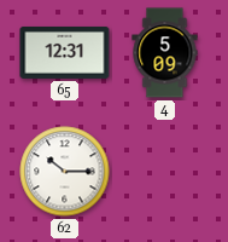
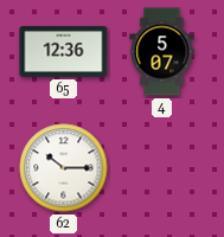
65: 12:31 -> 12:36 (64, 51)
4: 5:09 -> 5:07 (162, 52)
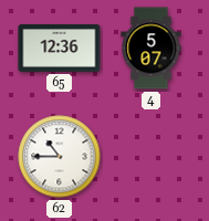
62: 10:15 -> 10:45 (60, 157)
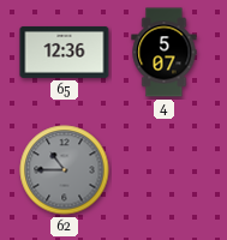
62 dial: white -> grey (65, 170)
